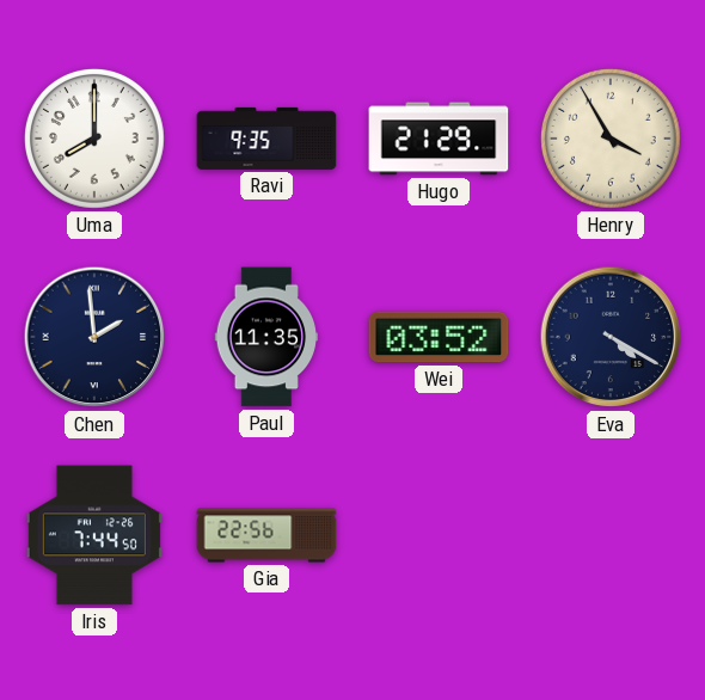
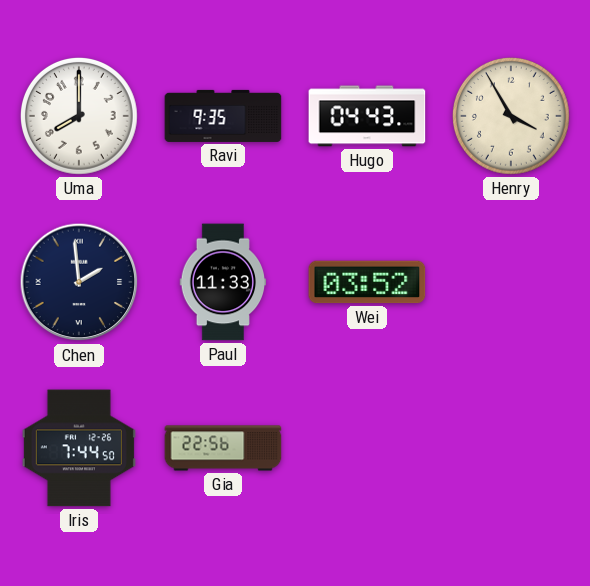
Hugo: 21:29 -> 04:43 (367, 116)
Paul: 11:35 -> 11:33 (223, 282)
Eva: 4:20 -> none (611, 337)
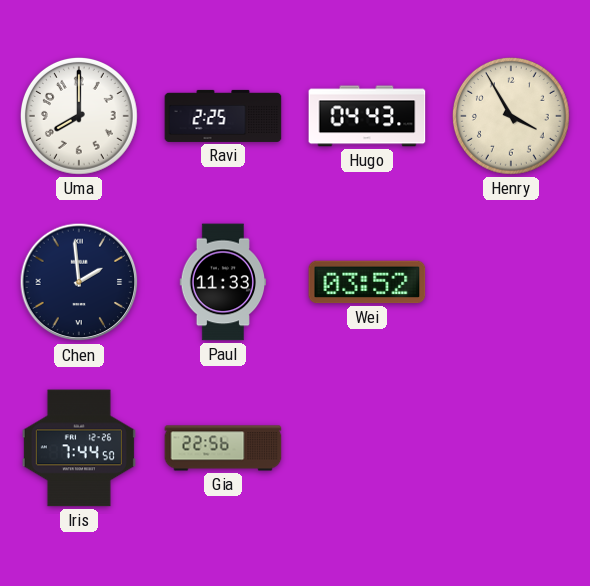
Ravi: 9:35 -> 2:25 (223, 116)
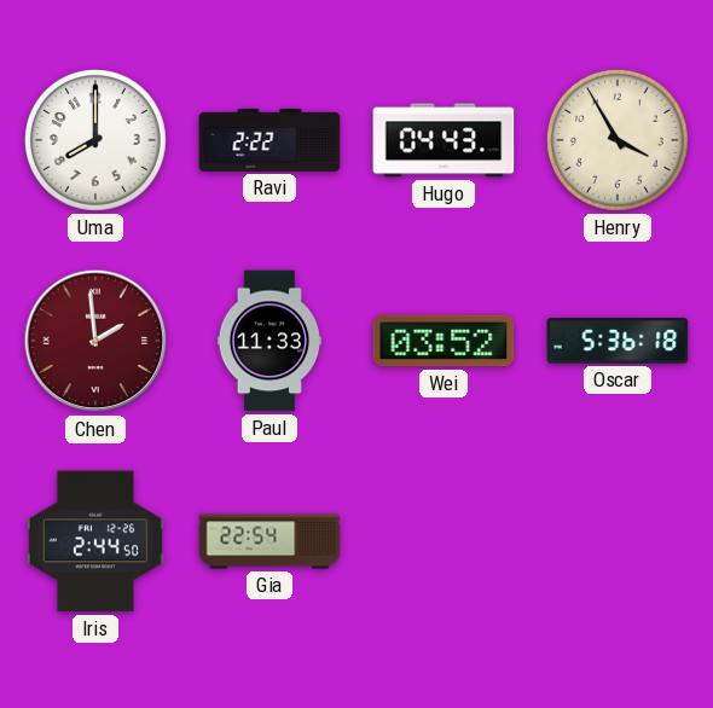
Ravi: 2:25 -> 2:22 (269, 140)
Chen dial: navy -> burgundy (95, 341)
Oscar: none -> 5:36 (618, 341)
Iris: 7:44 -> 2:44 (95, 541)
Gia: 22:56 -> 22:54 (269, 541)
